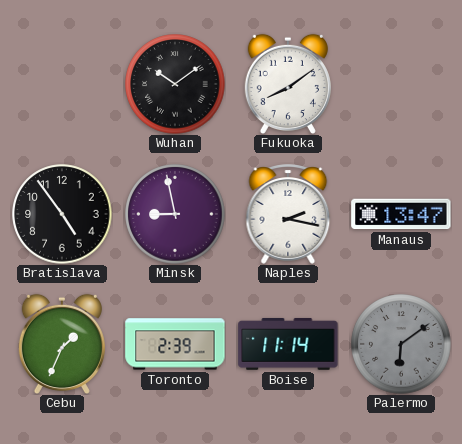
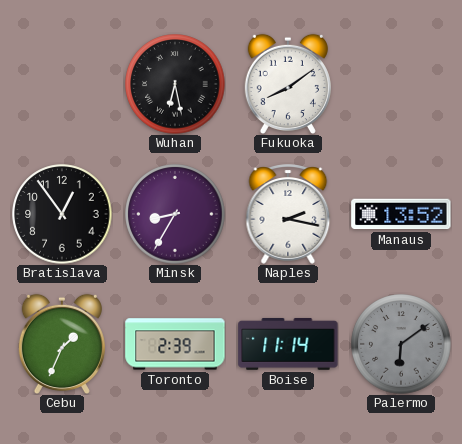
Wuhan: 10:09 -> 6:28 (175, 84)
Bratislava: 4:54 -> 12:54 (62, 214)
Minsk: 8:58 -> 8:35 (175, 214)
Manaus: 13:47 -> 13:52 (401, 214)
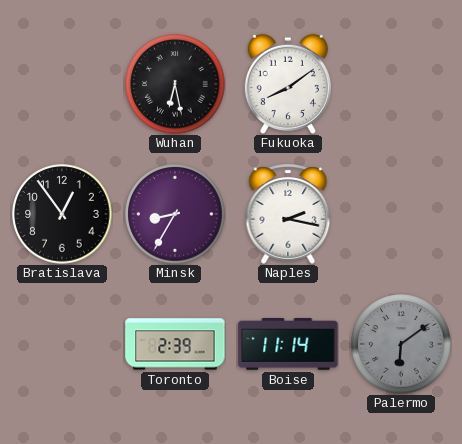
Manaus: 13:52 -> none (401, 214)
Cebu: 1:34 -> none (62, 344)
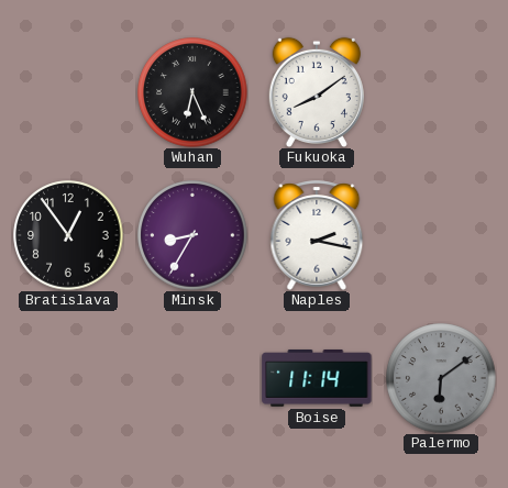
Wuhan: 6:28 -> 6:26 (192, 92)
Toronto: 2:39 -> none (175, 344)
